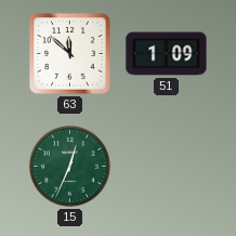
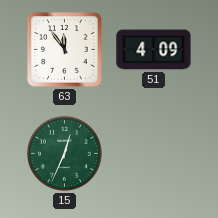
63: 11:52 -> 11:54 (65, 50)
51: 1:09 -> 4:09 (154, 50)
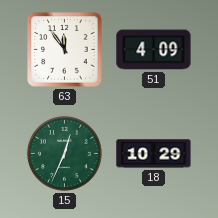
18: none -> 10:29 (154, 154)
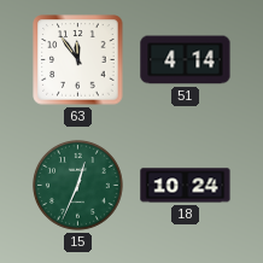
51: 4:09 -> 4:14 (186, 60)
18: 10:29 -> 10:24 (186, 186)
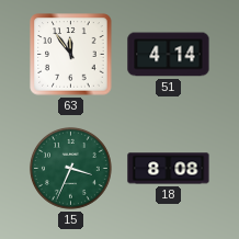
15: 12:34 -> 3:34 (70, 168)
18: 10:24 -> 8:08 (169, 169)
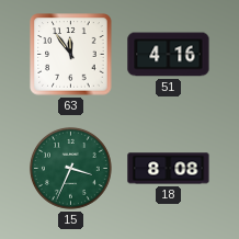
51: 4:14 -> 4:16 (169, 55)
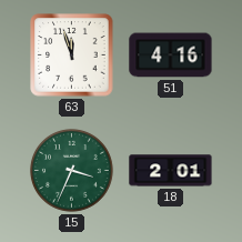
63: 11:54 -> 11:57 (72, 56)
18: 8:08 -> 2:01 (171, 171)
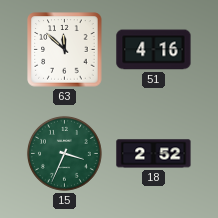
63: 11:57 -> 11:52 (65, 50)
18: 2:01 -> 2:52 (154, 154)
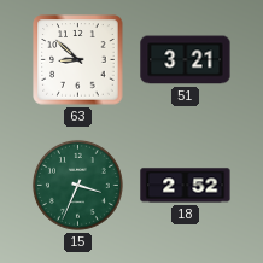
63: 11:52 -> 8:52 (78, 60)
51: 4:16 -> 3:21 (186, 60)
